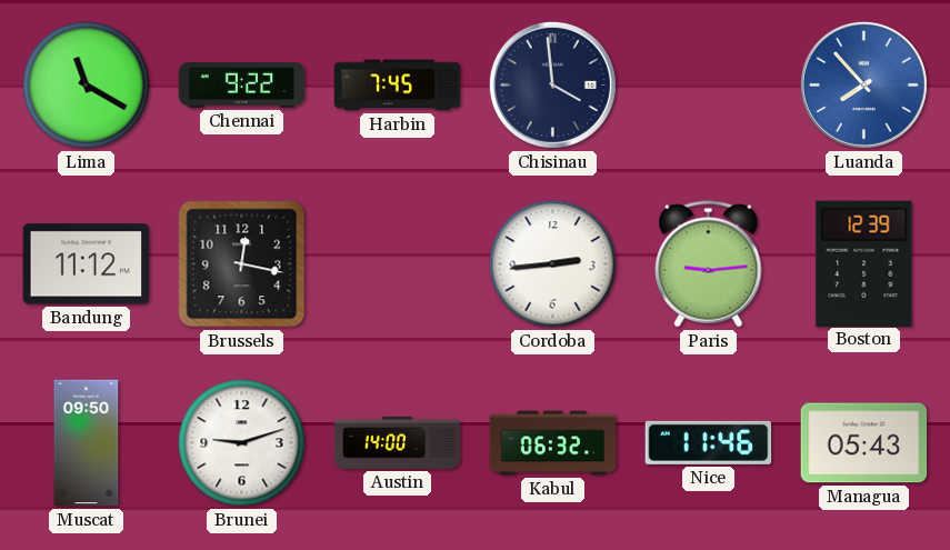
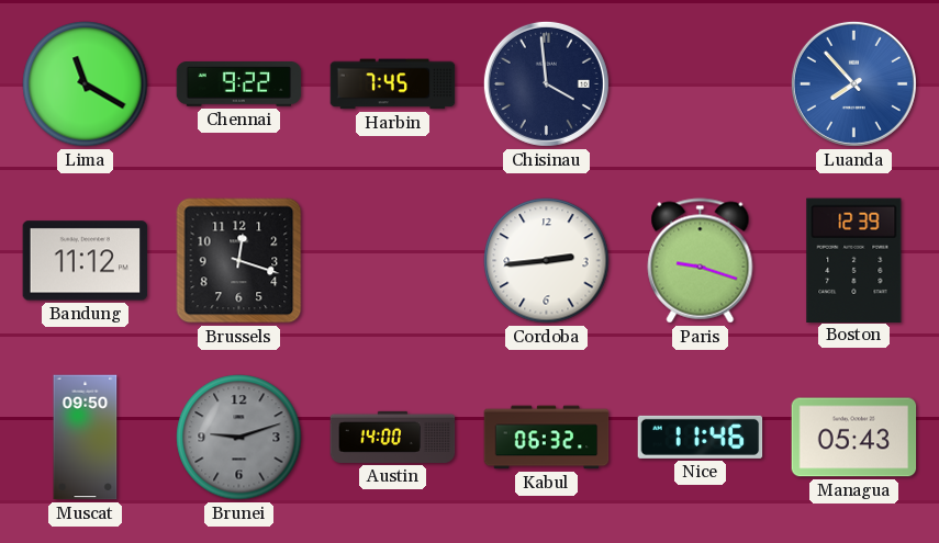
Brussels: 12:17 -> 12:18 (239, 261)
Paris: 9:14 -> 9:18 (701, 261)
Brunei dial: white -> grey (239, 438)
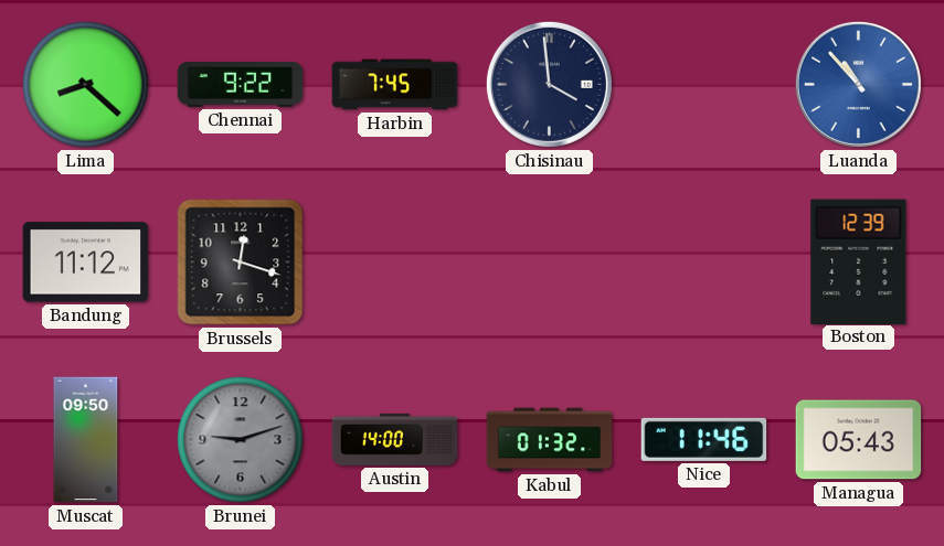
Lima: 11:20 -> 8:22 (86, 85)
Luanda: 7:53 -> 10:53 (858, 84)
Cordoba: 2:44 -> none (547, 261)
Paris: 9:18 -> none (701, 261)
Kabul: 06:32 -> 01:32 (550, 440)
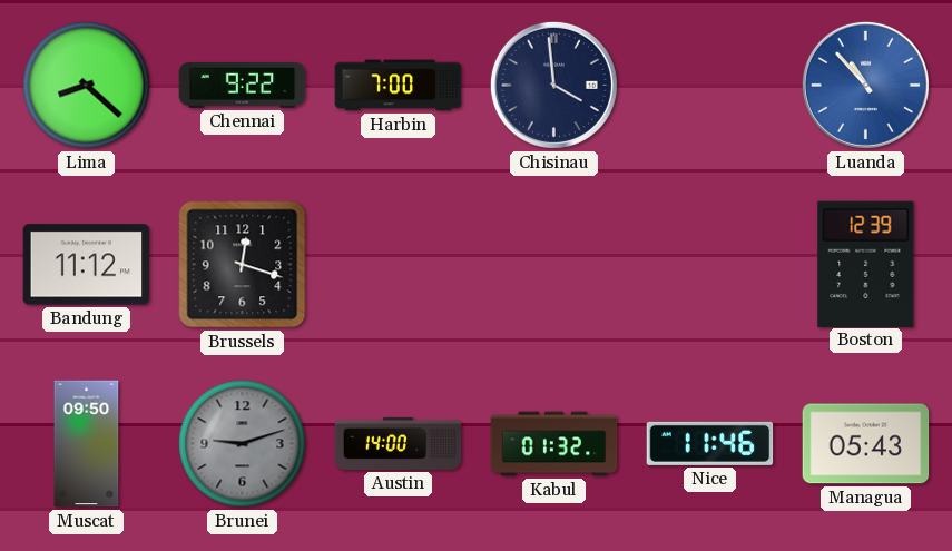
Harbin: 7:45 -> 7:00 (399, 86)
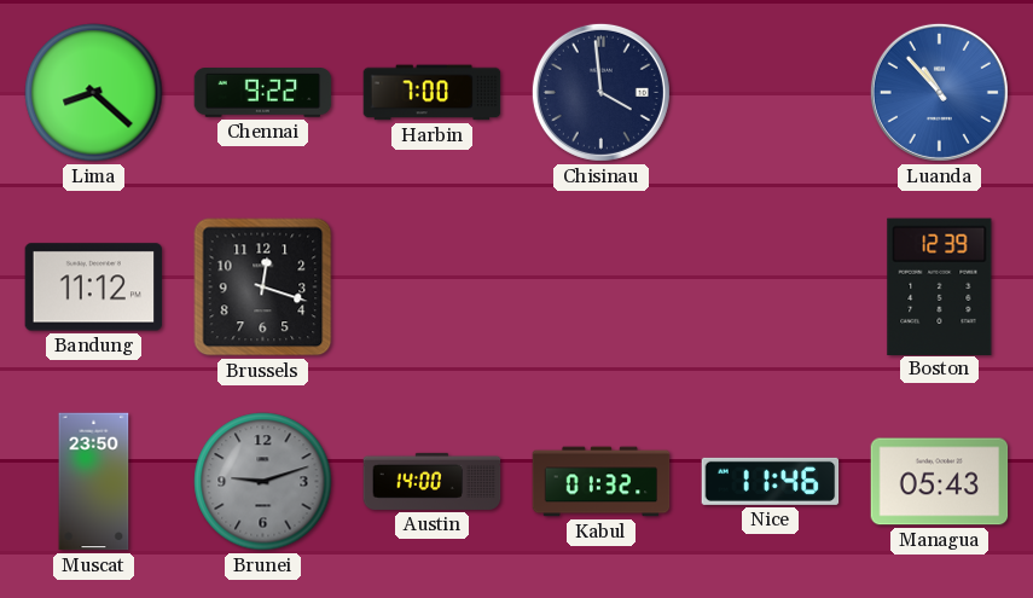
Muscat: 09:50 -> 23:50 (94, 482)
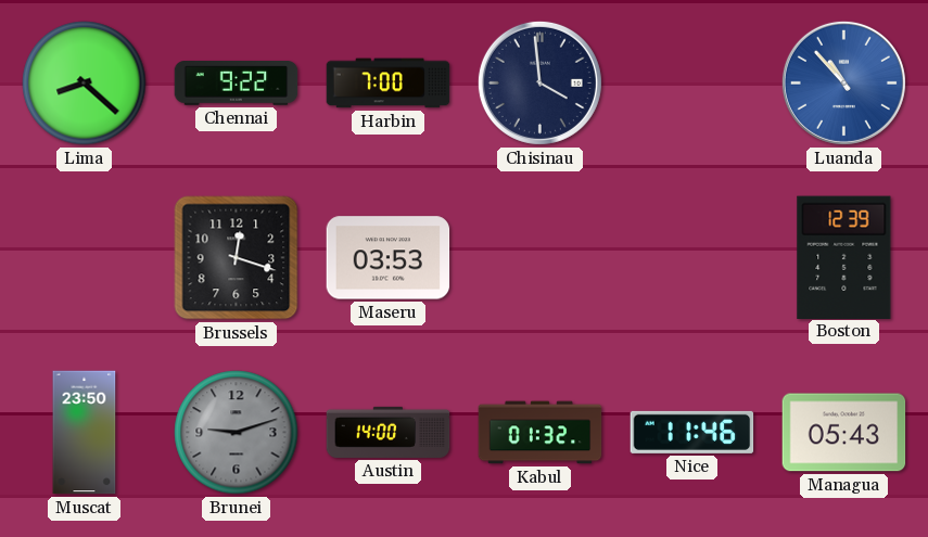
Bandung: 11:12 -> none (94, 288)
Maseru: none -> 03:53 (389, 258)
